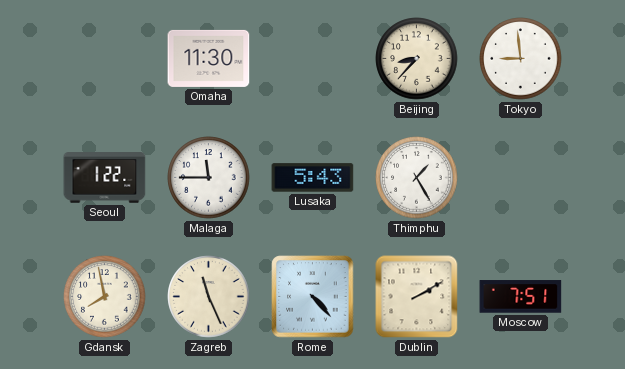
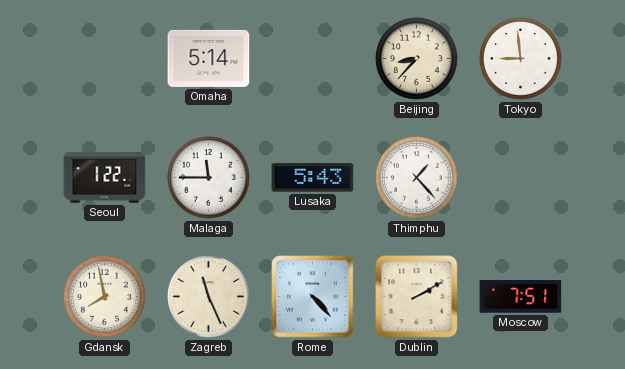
Omaha: 11:30 -> 5:14 (209, 58)
Thimphu: 1:25 -> 1:23 (417, 178)
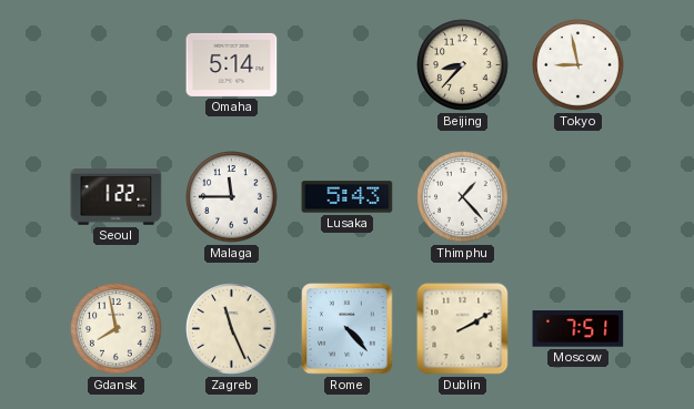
Tokyo: 8:59 -> 8:58 (579, 65)
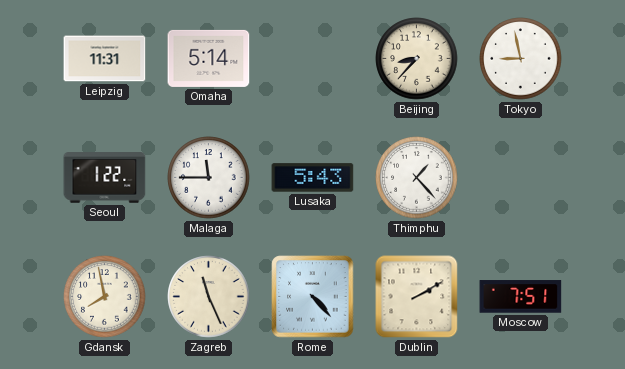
Leipzig: none -> 11:31 (105, 59)
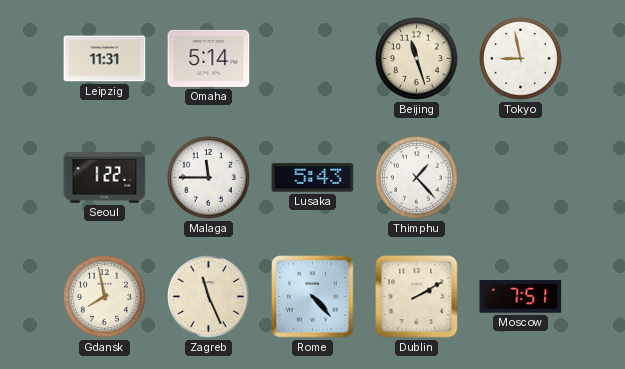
Beijing: 8:37 -> 11:27 (417, 59)
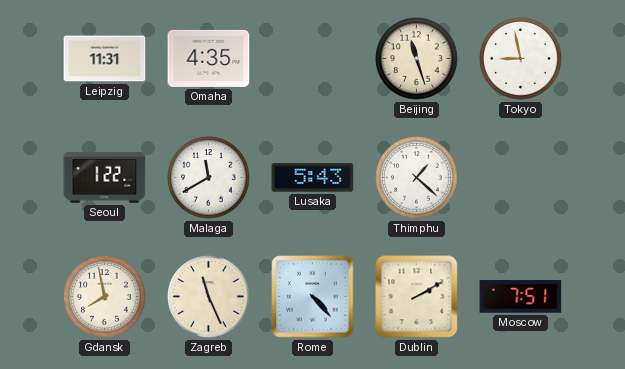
Omaha: 5:14 -> 4:35 (209, 58)
Malaga: 11:45 -> 11:40 (209, 178)
Thimphu: 1:23 -> 1:22 (417, 178)
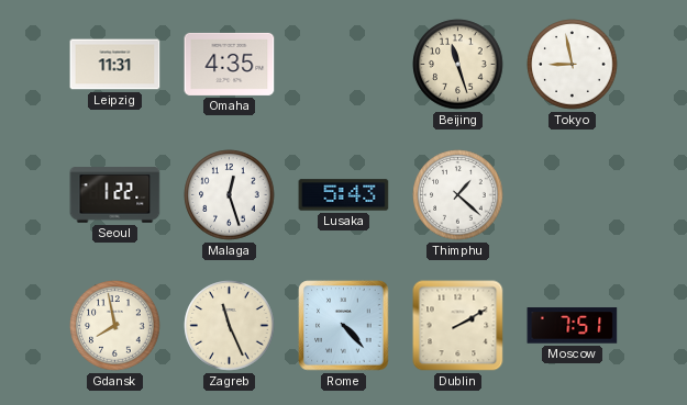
Malaga: 11:40 -> 12:27 (230, 195)
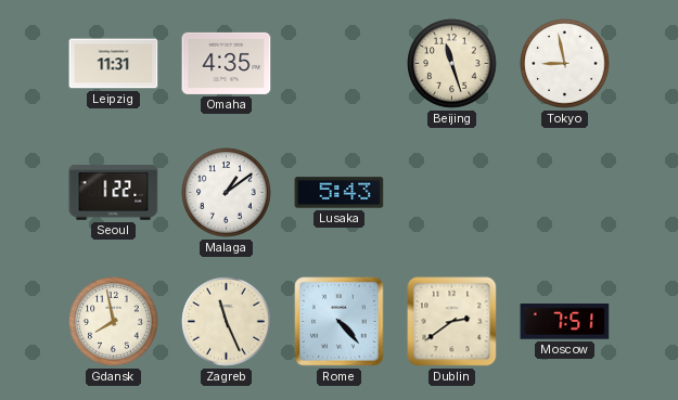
Malaga: 12:27 -> 1:09 (227, 193)
Thimphu: 1:22 -> none (458, 195)
Dublin: 2:10 -> 2:39 (452, 322)
